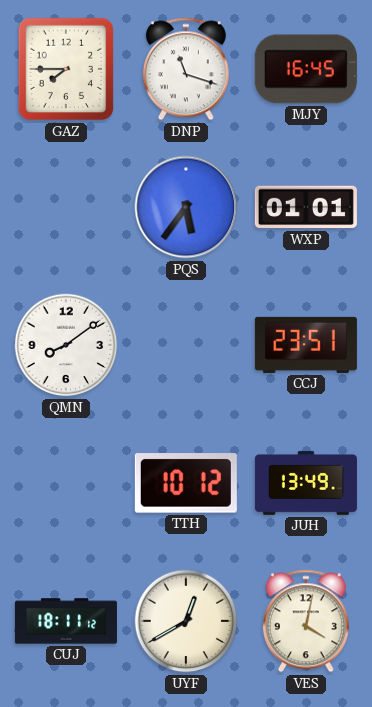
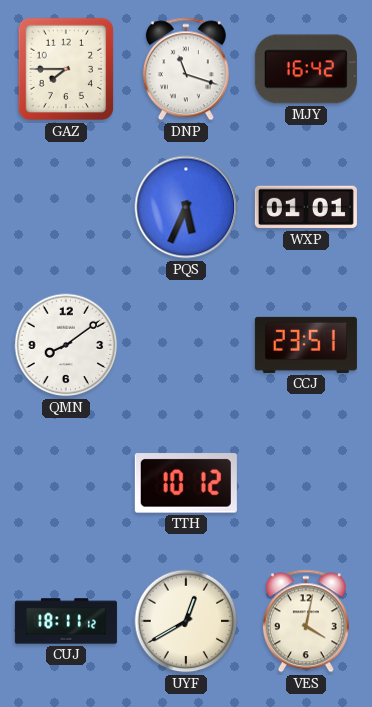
MJY: 16:45 -> 16:42 (306, 69)
PQS: 5:36 -> 5:34 (186, 207)
JUH: 13:49 -> none (306, 483)
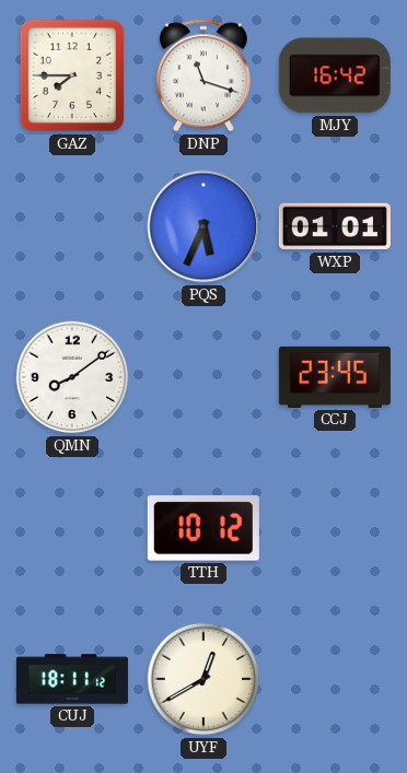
CCJ: 23:51 -> 23:45 (335, 377)
VES: 4:02 -> none (306, 621)
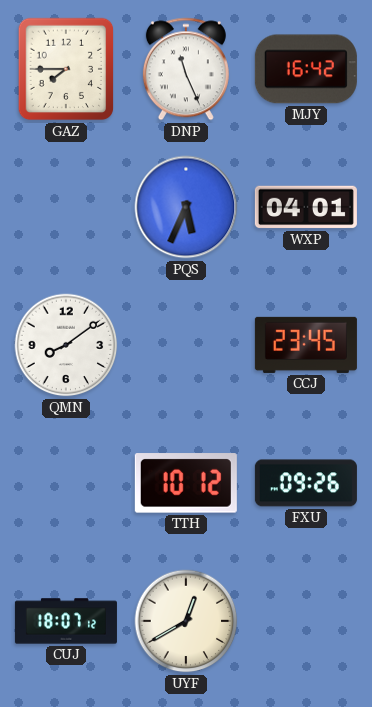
DNP: 11:18 -> 11:26 (186, 69)
WXP: 01:01 -> 04:01 (306, 207)
FXU: none -> 09:26 (306, 483)
CUJ: 18:11 -> 18:07 (66, 621)
